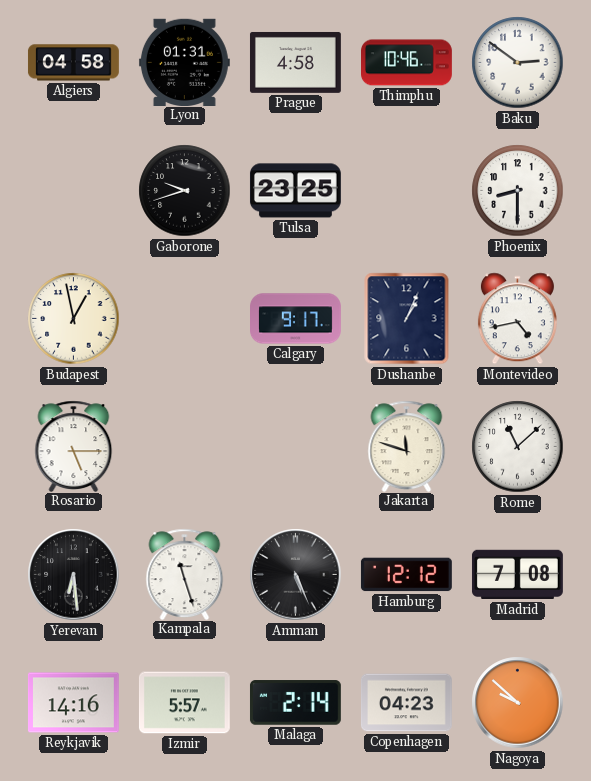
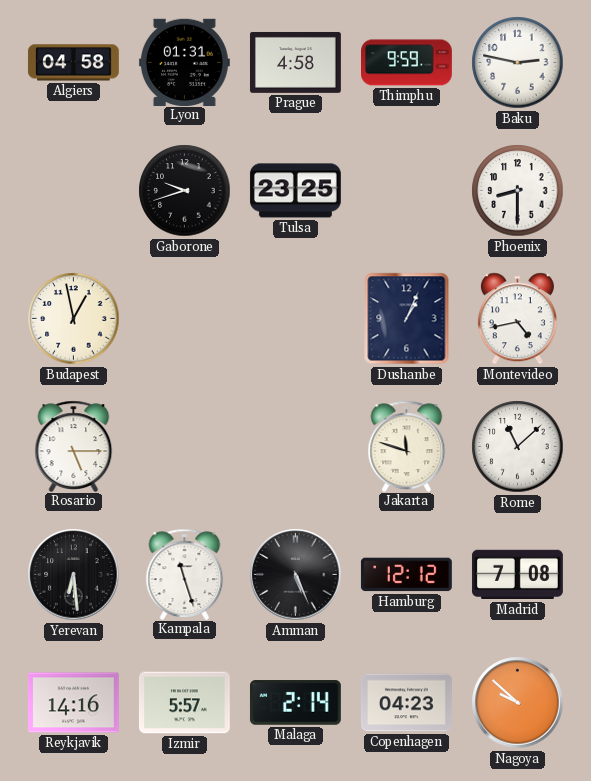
Thimphu: 10:46 -> 9:59 (407, 63)
Baku: 2:51 -> 2:47 (518, 63)
Calgary: 9:17 -> none (296, 319)
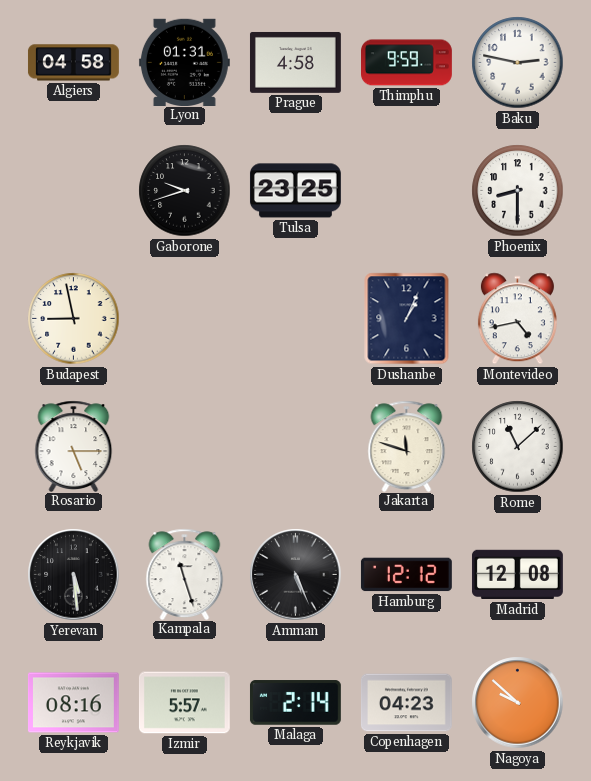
Budapest: 12:58 -> 8:58 (74, 319)
Yerevan: 6:29 -> 5:29 (74, 575)
Madrid: 7:08 -> 12:08 (517, 575)
Reykjavik: 14:16 -> 08:16 (73, 703)
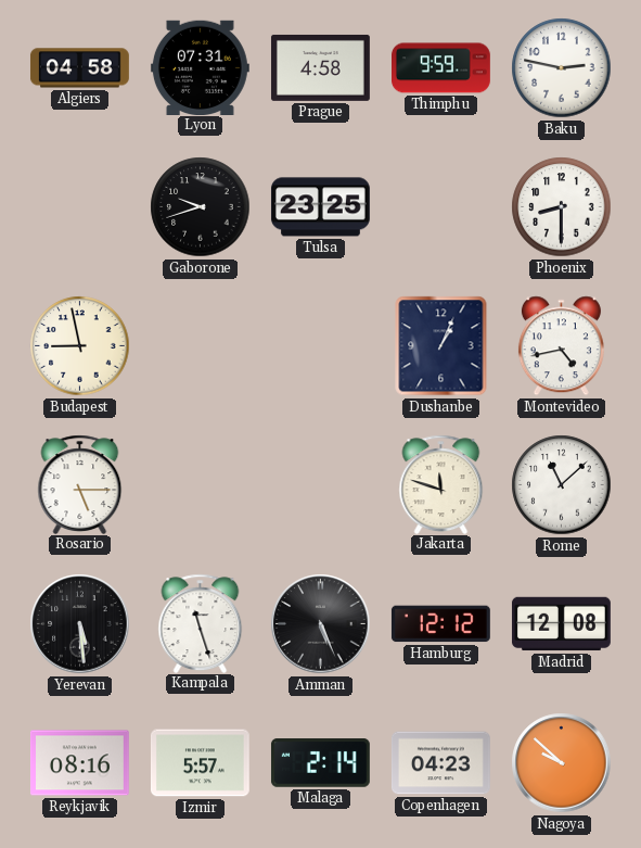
Lyon: 01:31 -> 07:31 (200, 67)
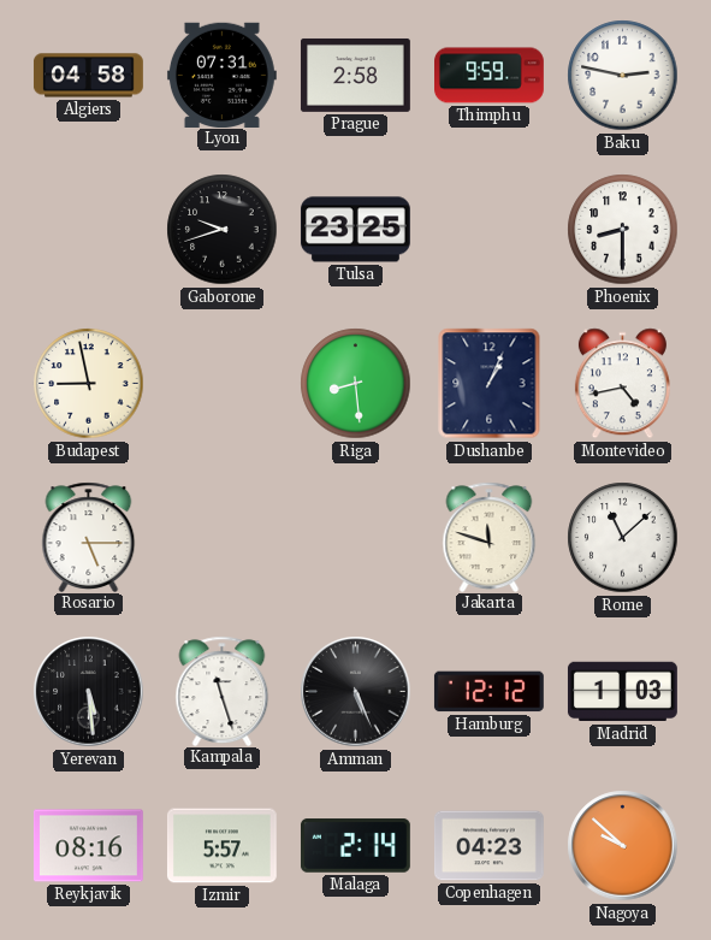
Prague: 4:58 -> 2:58 (355, 75)
Riga: none -> 8:29 (356, 384)
Madrid: 12:08 -> 1:03 (622, 692)
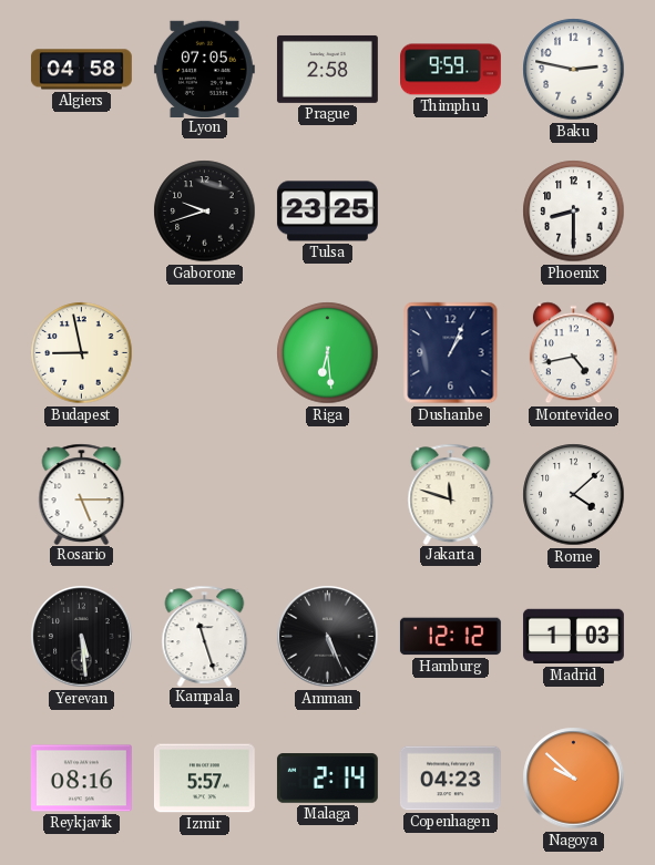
Lyon: 07:31 -> 07:05 (204, 69)
Riga: 8:29 -> 6:29 (328, 353)
Rome: 11:08 -> 4:08 (574, 495)
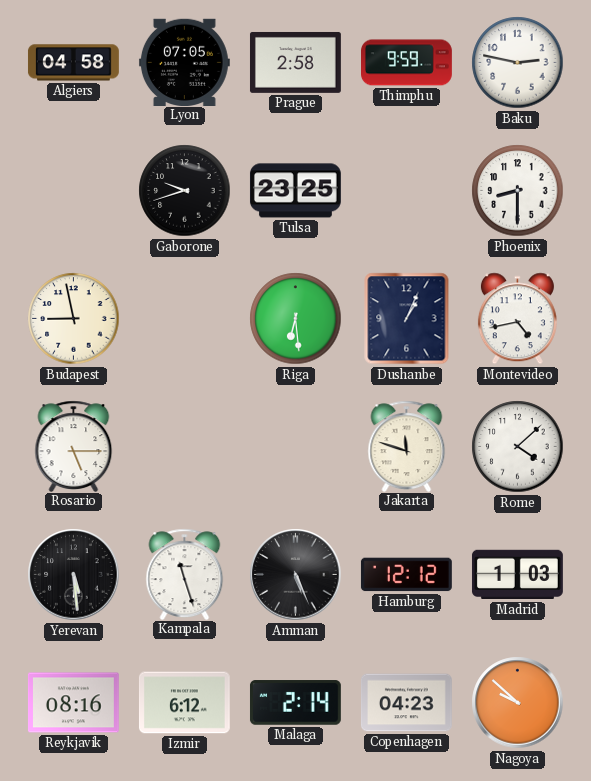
Izmir: 5:57 -> 6:12 (184, 703)
